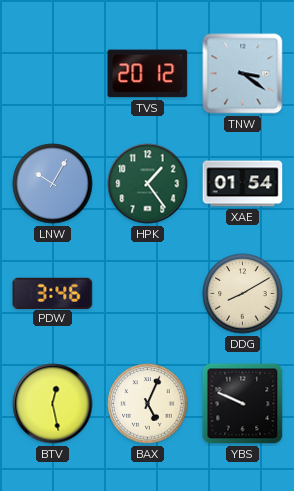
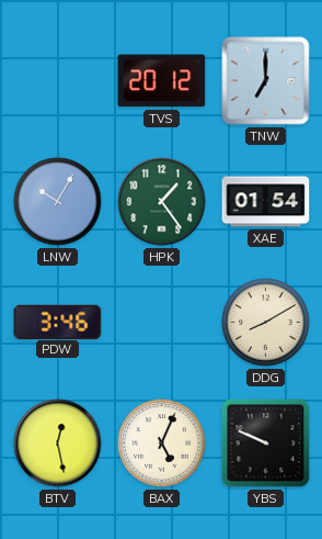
TNW: 3:21 -> 7:00 (266, 81)
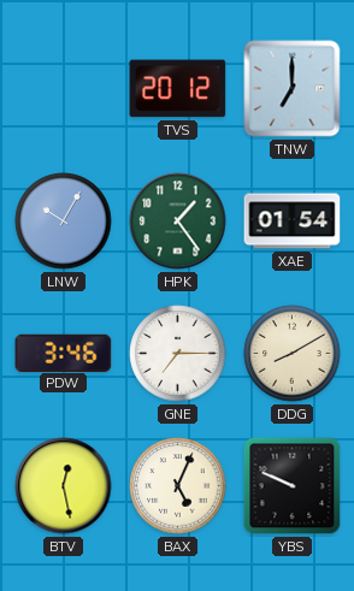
GNE: none -> 7:15 (178, 354)
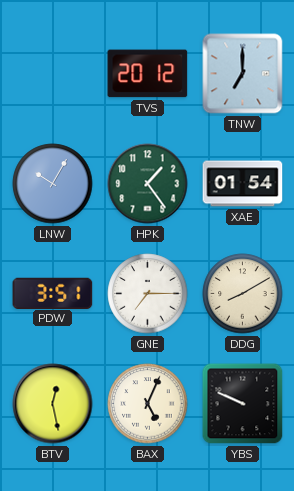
PDW: 3:46 -> 3:51 (53, 293)
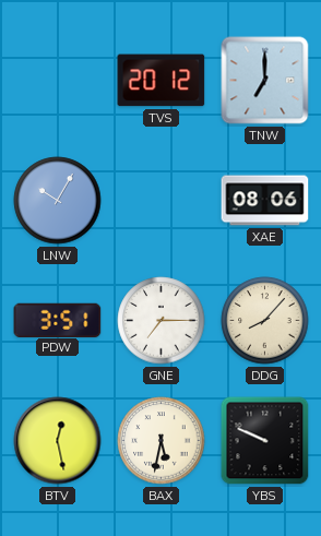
HPK: 1:24 -> none (148, 184)
XAE: 01:54 -> 08:06 (265, 201)
DDG: 8:10 -> 8:07 (265, 321)
BAX: 5:04 -> 5:32 (162, 441)
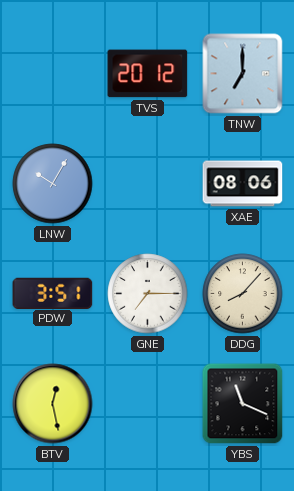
BAX: 5:32 -> none (162, 441)
YBS: 9:49 -> 11:19 (243, 404)
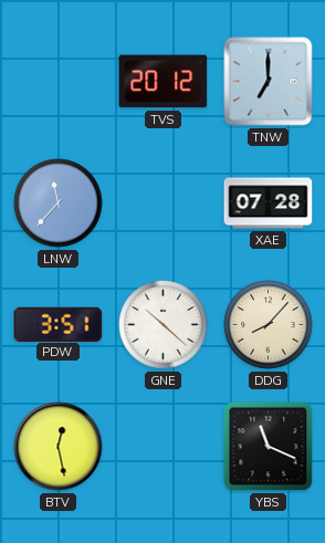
LNW: 10:05 -> 11:37 (59, 203)
XAE: 08:06 -> 07:28 (269, 203)
GNE: 7:15 -> 10:22 (164, 325)
